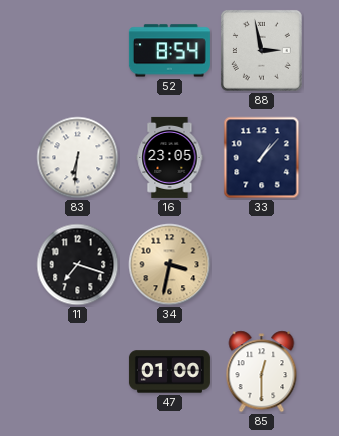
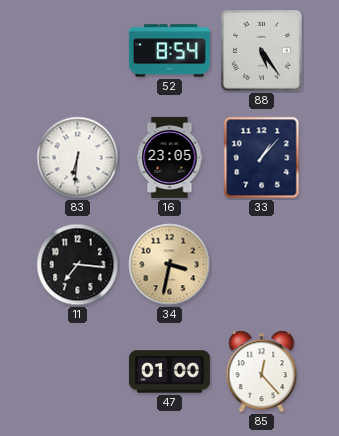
88: 2:58 -> 5:24 (261, 50)
11: 7:18 -> 7:16 (78, 265)
85: 12:30 -> 12:23 (262, 372)
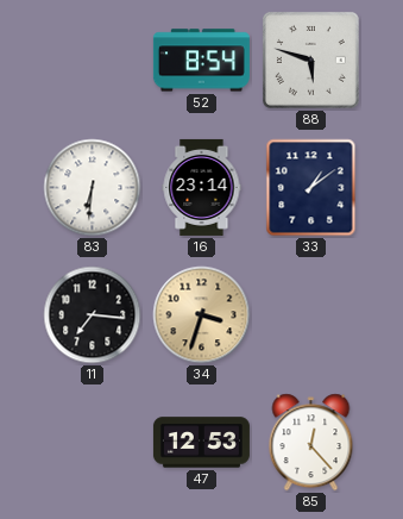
88: 5:24 -> 5:48 (310, 60)
16: 23:05 -> 23:14 (202, 187)
33: 1:07 -> 1:09 (311, 188)
34: 3:32 -> 3:33 (202, 315)
47: 01:00 -> 12:53 (201, 443)
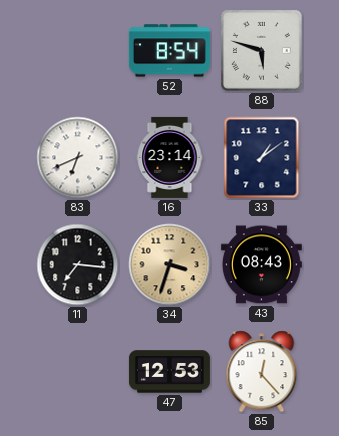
83: 6:31 -> 6:41 (78, 158)
43: none -> 08:43 (261, 265)
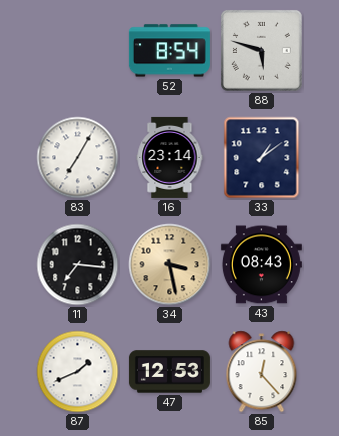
83: 6:41 -> 7:05 (78, 158)
34: 3:33 -> 3:28 (170, 265)
87: none -> 1:41 (78, 372)
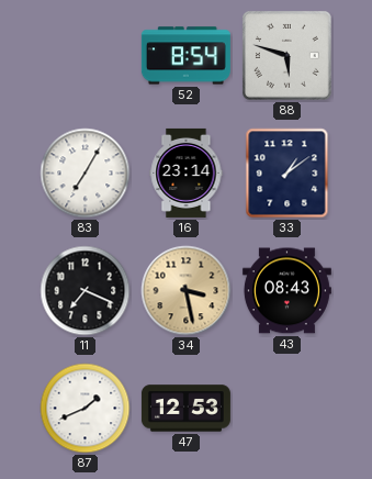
11: 7:16 -> 7:19 (86, 291)
85: 12:23 -> none (262, 372)
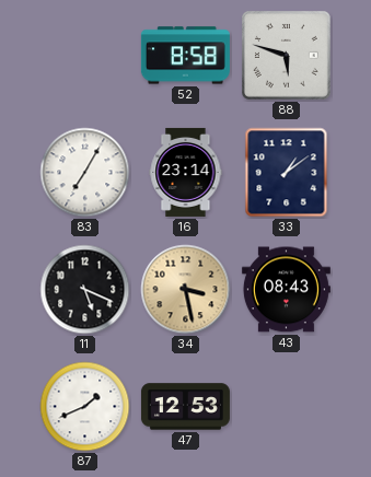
52: 8:54 -> 8:58 (185, 56)
11: 7:19 -> 5:19 (85, 290)
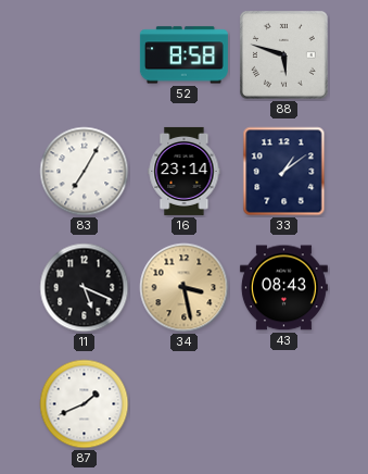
47: 12:53 -> none (185, 407)
